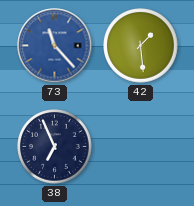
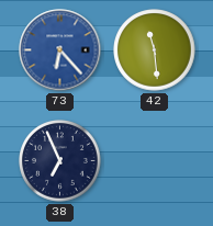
73: 11:23 -> 6:23 (60, 50)
42: 1:29 -> 11:29 (155, 50)
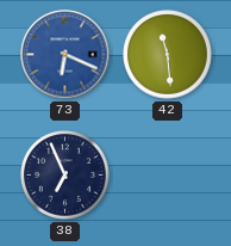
73: 6:23 -> 6:19 (65, 55)
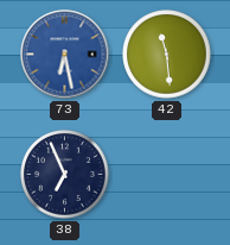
73: 6:19 -> 6:28 (65, 55)
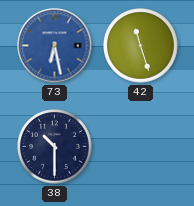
42: 11:29 -> 11:27 (141, 46)
38: 6:56 -> 10:30 (55, 147)
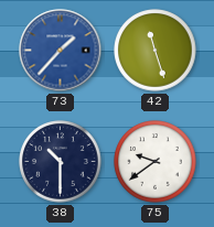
73: 6:28 -> 1:37 (61, 51)
75: none -> 9:39 (156, 162)
